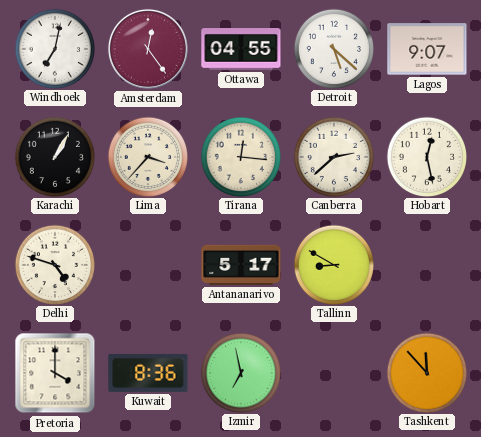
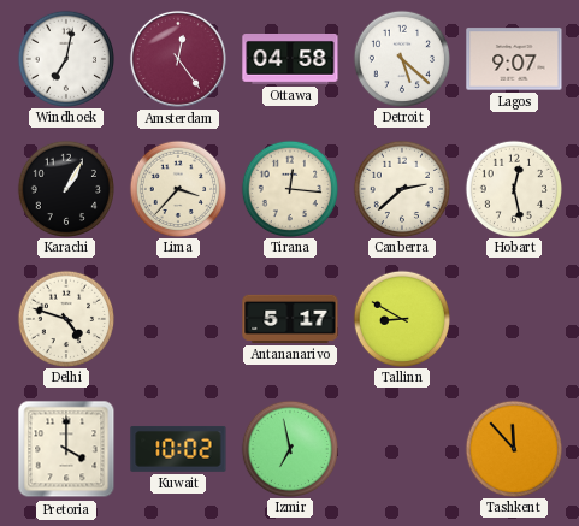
Ottawa: 04:55 -> 04:58 (290, 60)
Kuwait: 8:36 -> 10:02 (178, 449)
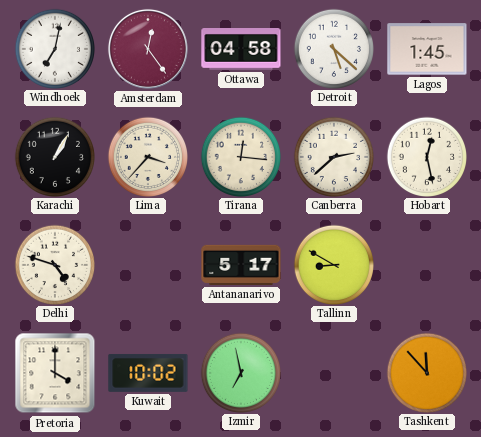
Lagos: 9:07 -> 1:45 (427, 49)
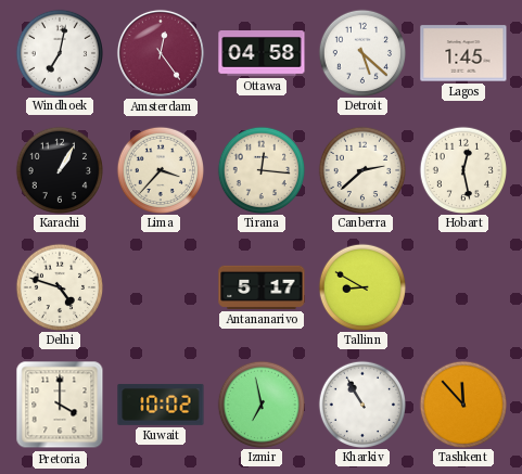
Kharkiv: none -> 10:55 (361, 403)
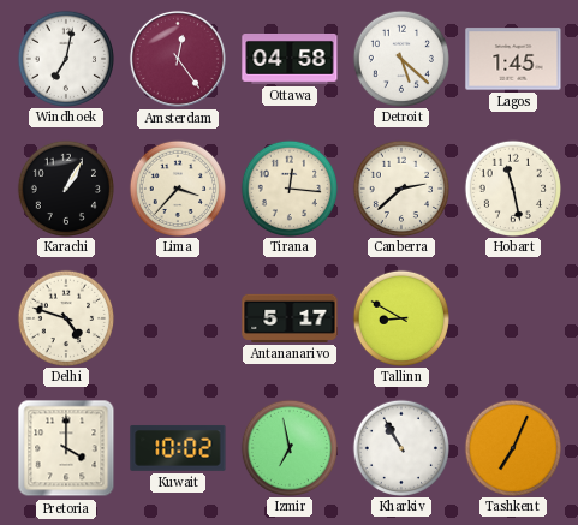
Hobart: 12:28 -> 11:28 (512, 187)
Tashkent: 11:53 -> 7:04 (512, 447)
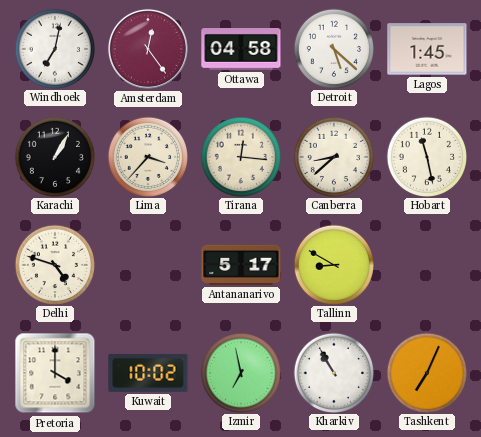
Canberra: 2:38 -> 8:38 (333, 156)
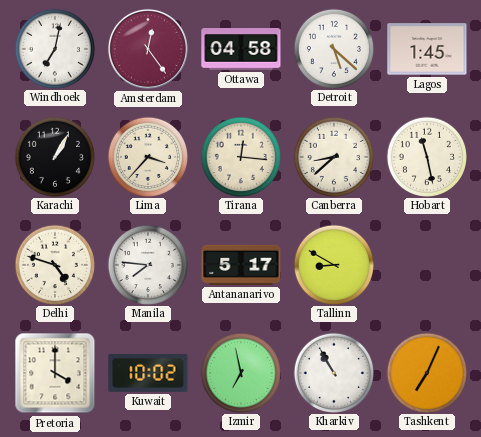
Manila: none -> 7:46 (147, 264)
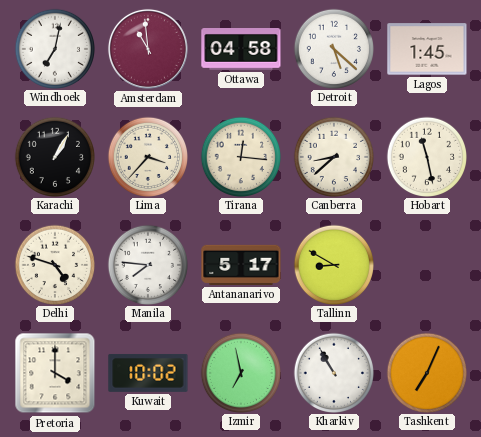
Amsterdam: 12:24 -> 10:59 (148, 49)
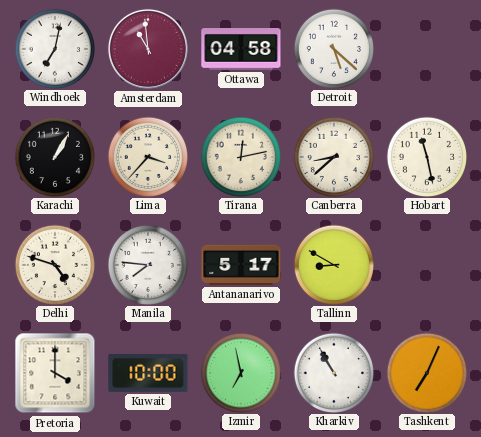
Lagos: 1:45 -> none (427, 49)
Tirana: 12:16 -> 12:13 (240, 156)
Kuwait: 10:02 -> 10:00 (148, 373)
